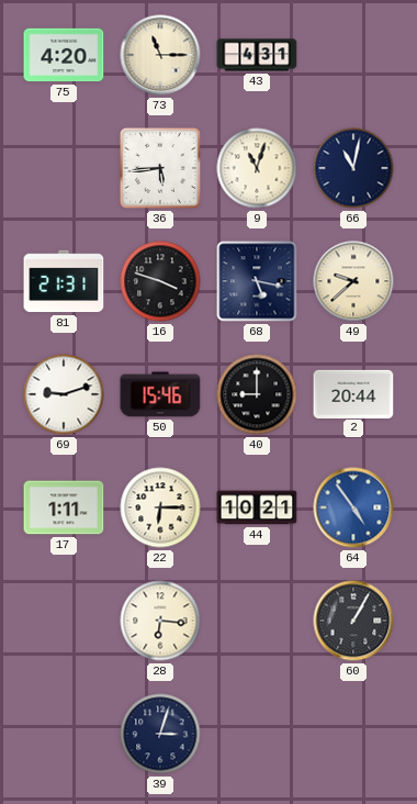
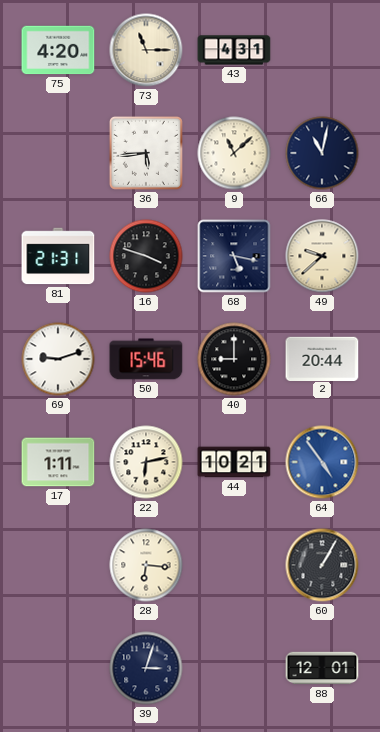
9: 11:03 -> 11:08 (234, 153)
22: 6:15 -> 6:13 (146, 462)
88: none -> 12:01 (322, 668)
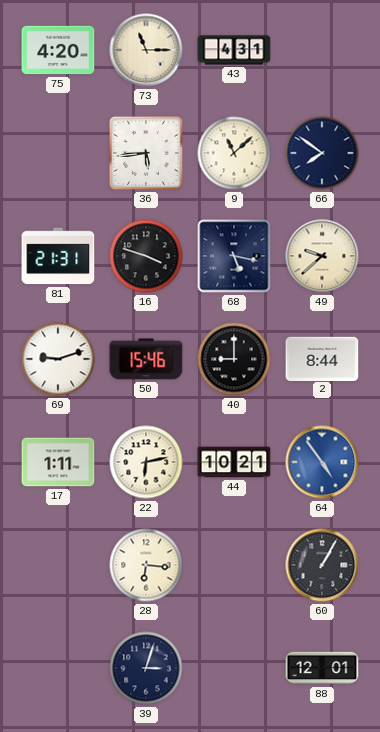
66: 11:02 -> 7:51 (322, 153)
2: 20:44 -> 8:44 (322, 358)
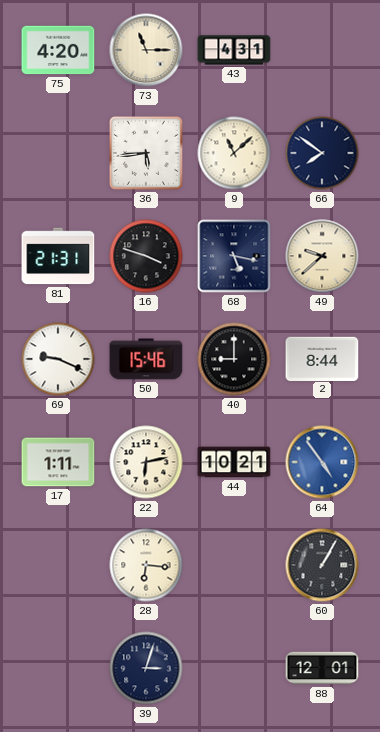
69: 9:12 -> 9:19 (58, 359)
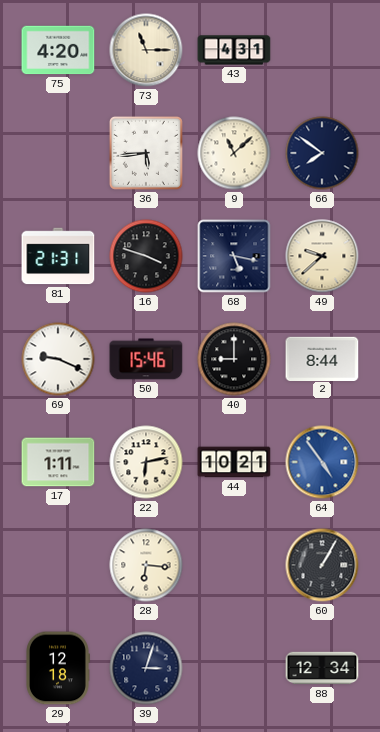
29: none -> 12:18 (58, 668)
88: 12:01 -> 12:34 (322, 668)
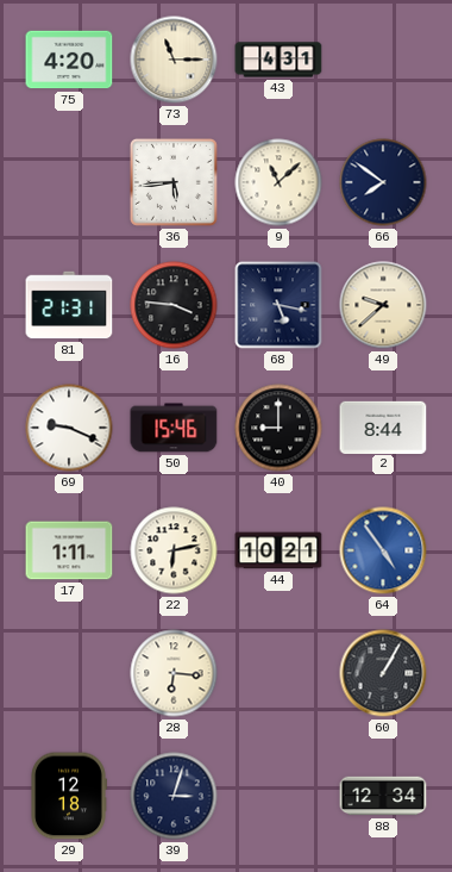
16: 3:48 -> 3:46 (174, 305)
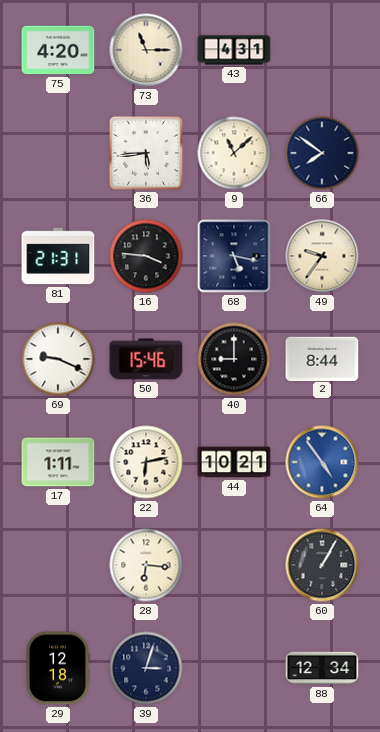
49: 9:38 -> 9:36 (322, 256)
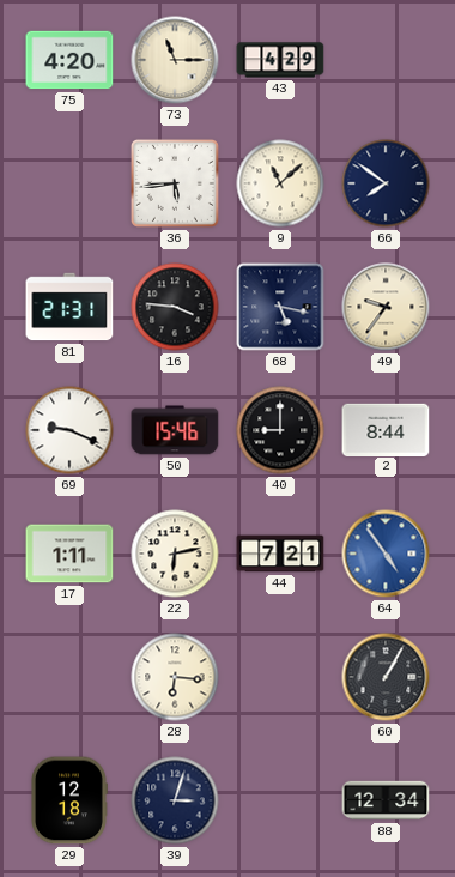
43: 4:31 -> 4:29 (280, 60)
44: 10:21 -> 7:21 (280, 554)
